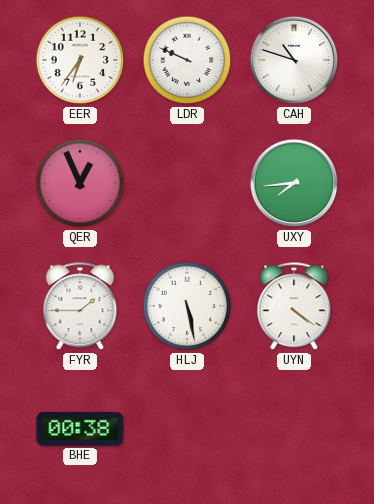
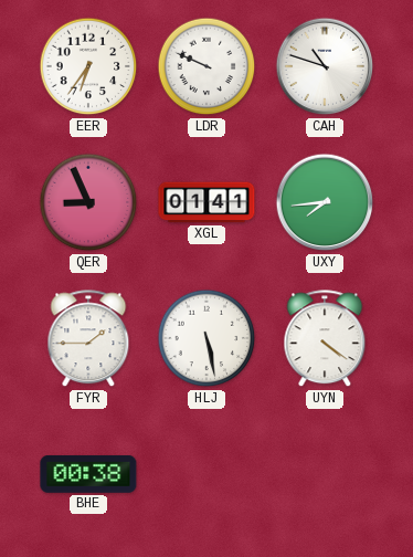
QER: 12:56 -> 8:56 (88, 202)
XGL: none -> 01:41 (206, 202)
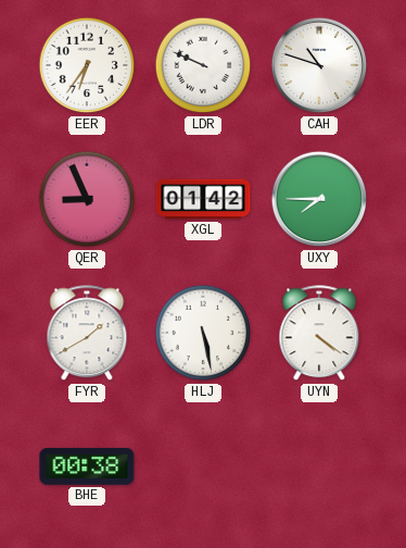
XGL: 01:41 -> 01:42 (203, 199)
UXY: 7:44 -> 7:45 (319, 199)
FYR: 1:45 -> 1:40 (87, 334)
